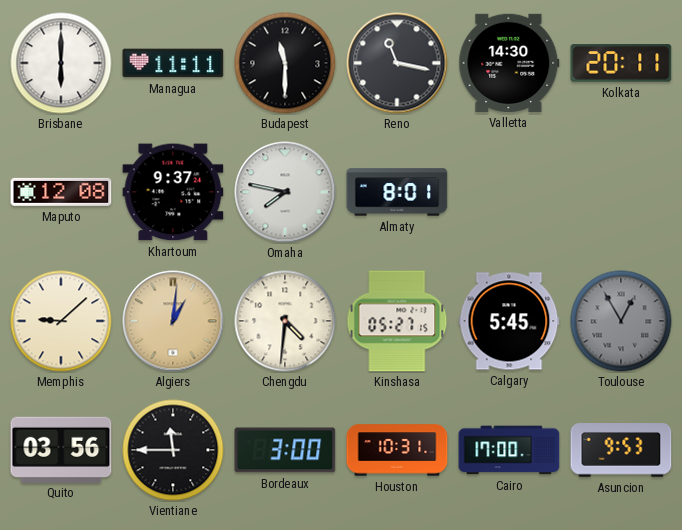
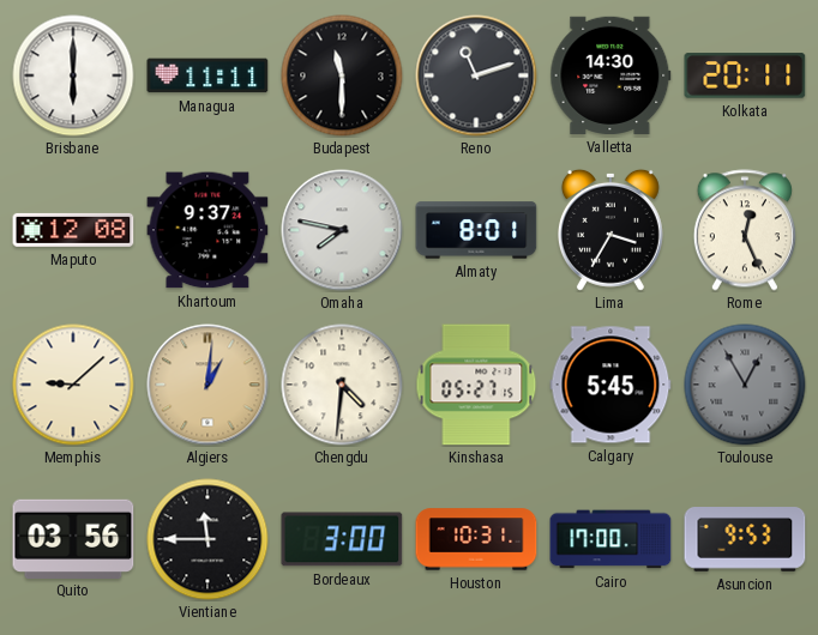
Reno: 11:17 -> 11:12 (476, 75)
Lima: none -> 3:35 (611, 230)
Rome: none -> 12:26 (745, 230)
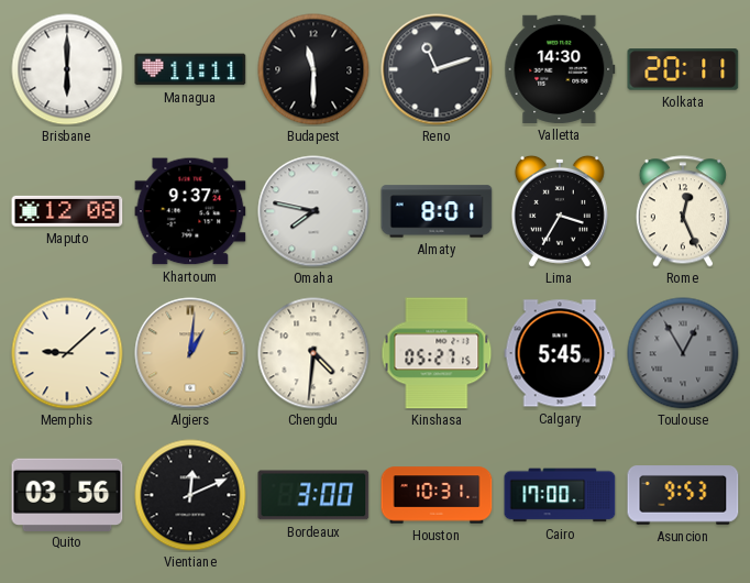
Vientiane: 11:45 -> 12:11 (190, 495)
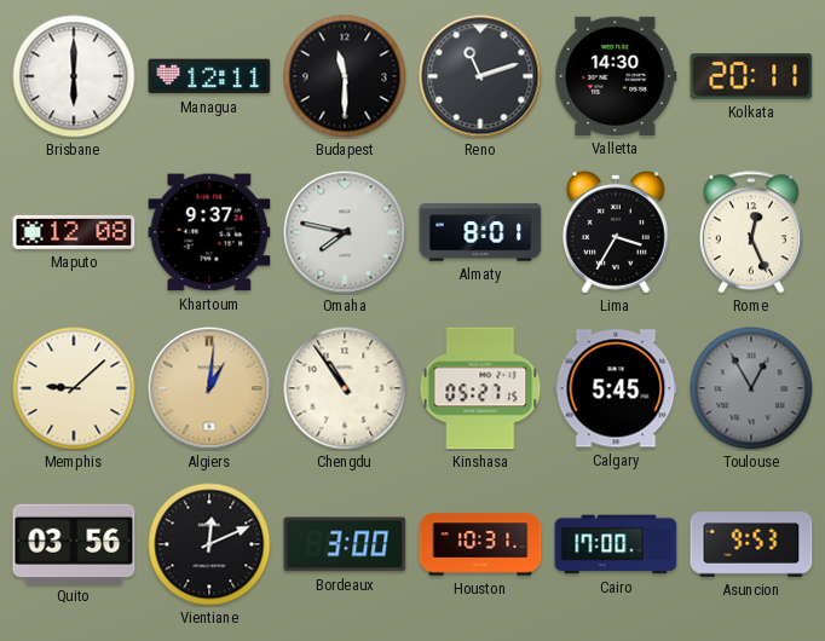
Managua: 11:11 -> 12:11 (209, 76)
Chengdu: 4:31 -> 10:54 (345, 388)
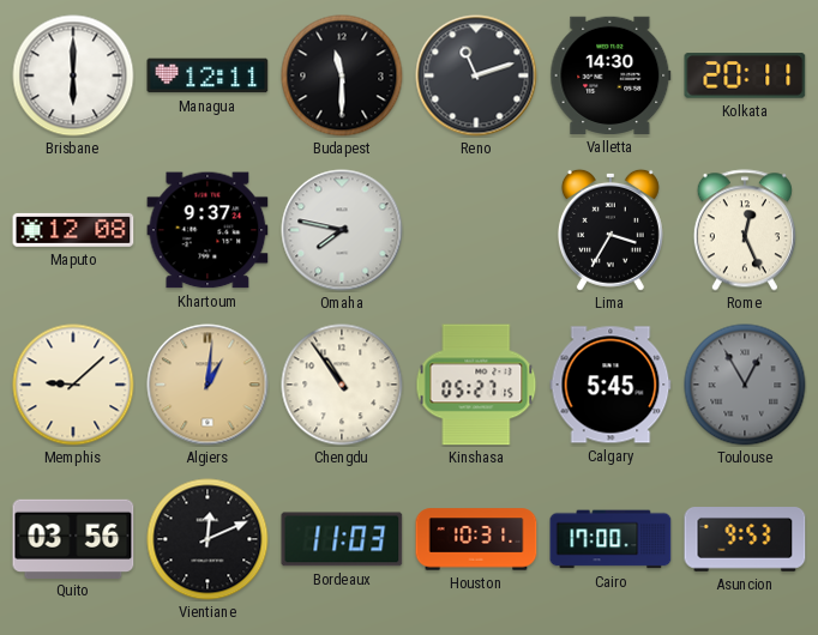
Almaty: 8:01 -> none (480, 232)
Bordeaux: 3:00 -> 11:03 (342, 539)
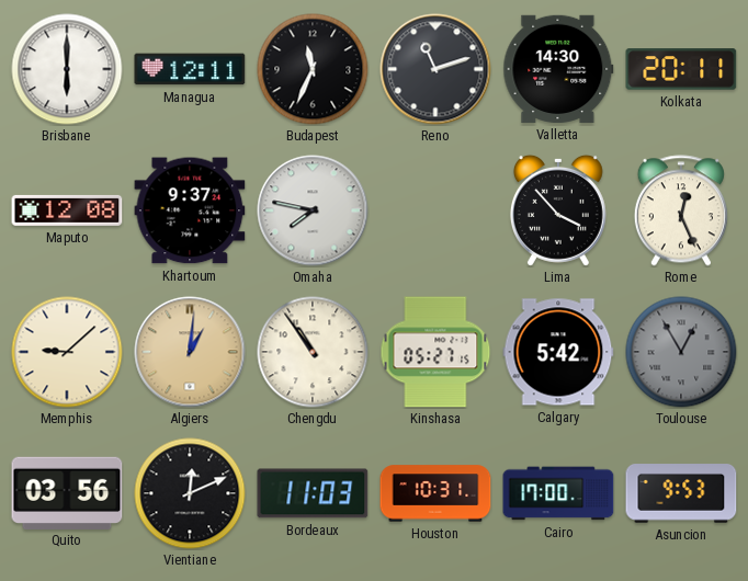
Budapest: 11:30 -> 11:34 (313, 69)
Lima: 3:35 -> 3:53 (558, 210)
Calgary: 5:45 -> 5:42 (558, 352)
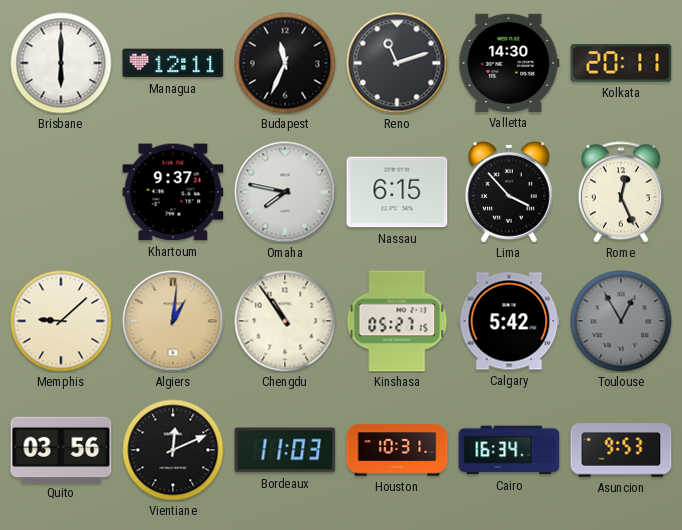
Maputo: 12:08 -> none (67, 210)
Nassau: none -> 6:15 (397, 192)
Cairo: 17:00 -> 16:34 (509, 450)
